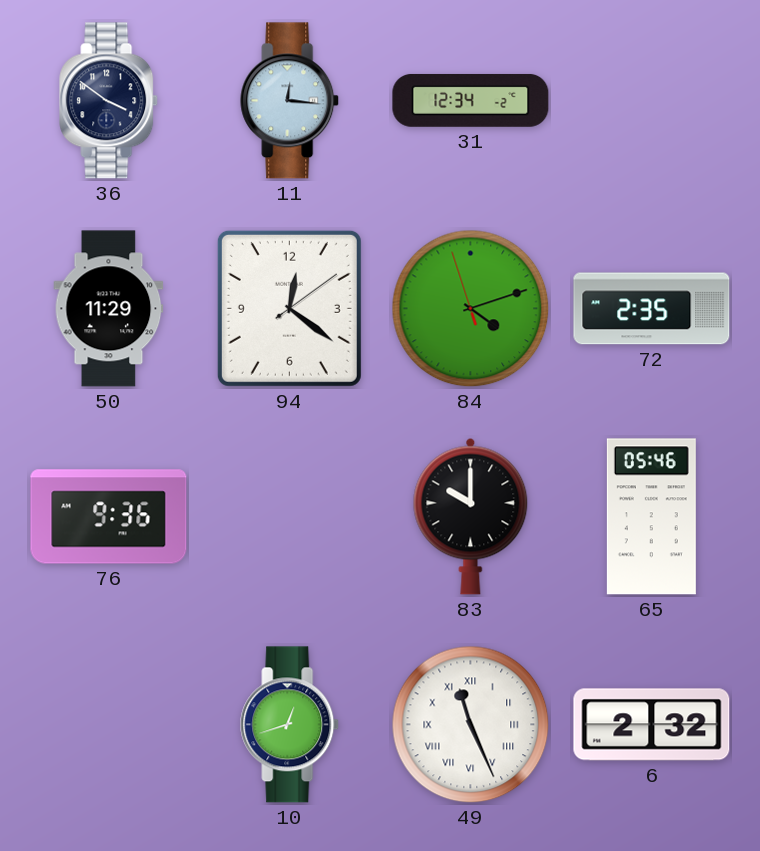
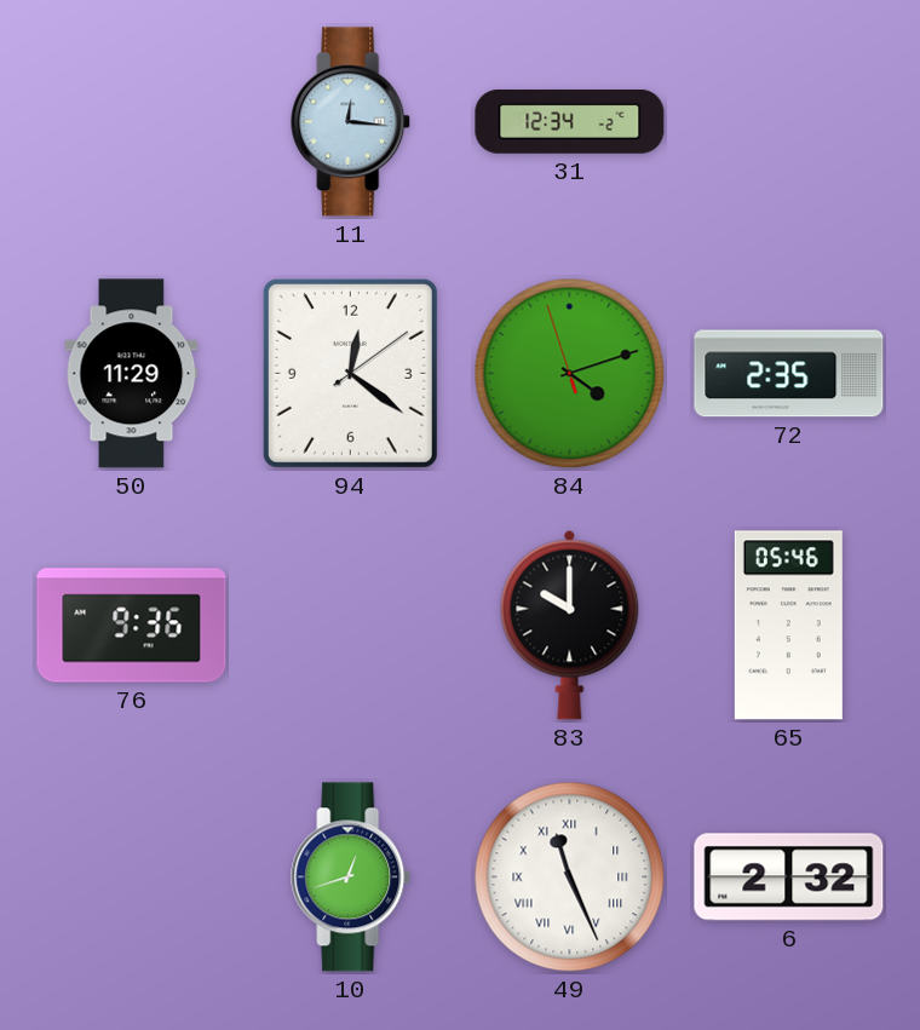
36: 3:51 -> none (109, 101)
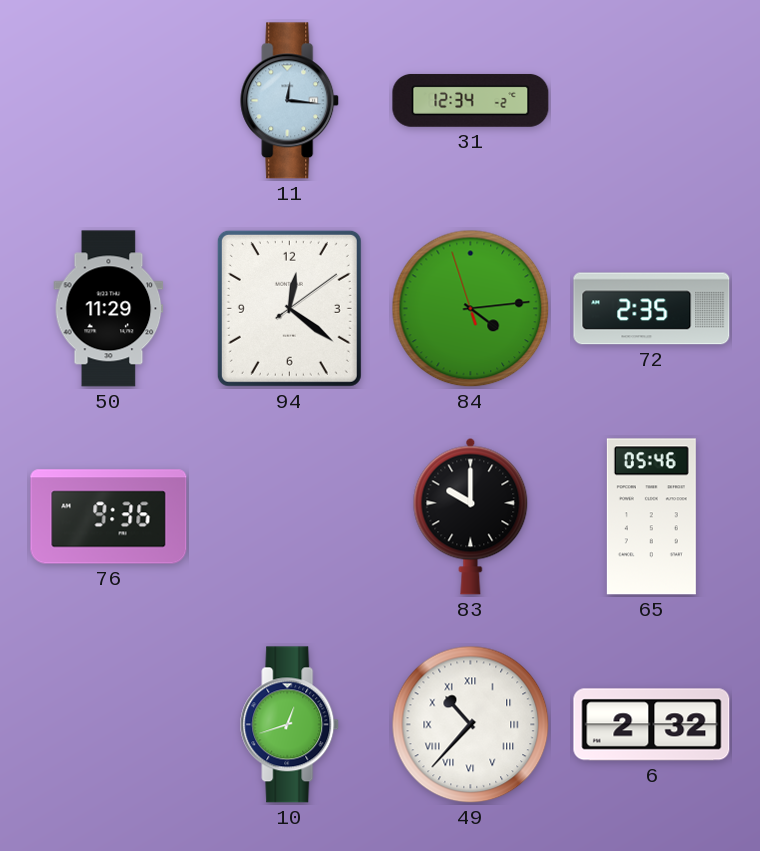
84: 4:11 -> 4:13 (471, 309)
49: 11:26 -> 10:37 (471, 725)
